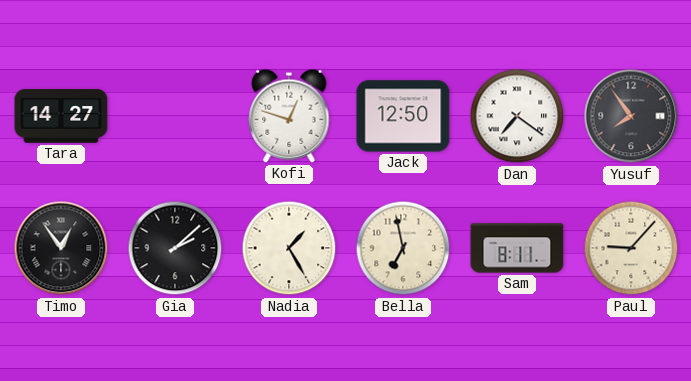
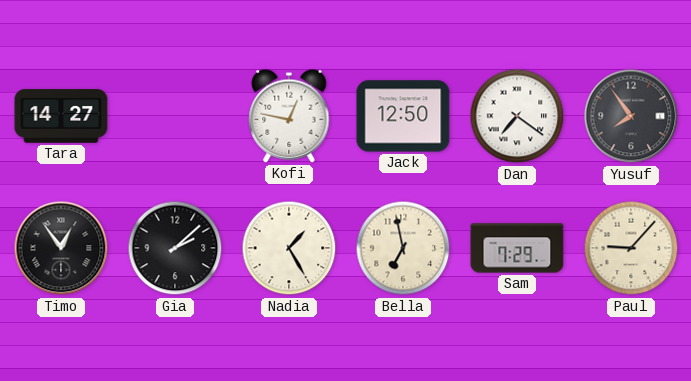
Kofi: 12:48 -> 12:47 (289, 116)
Sam: 8:11 -> 7:29 (517, 248)
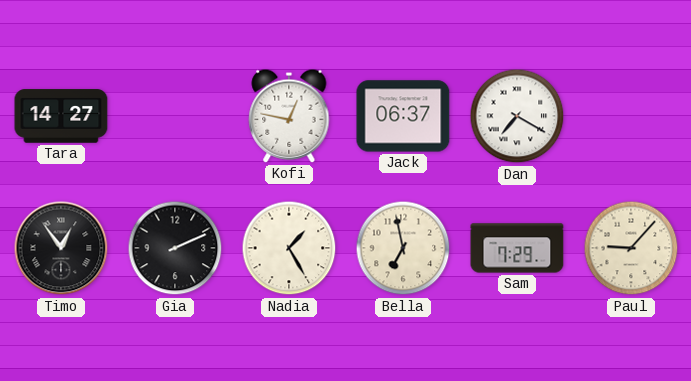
Jack: 12:50 -> 06:37 (403, 116)
Dan: 7:21 -> 7:20 (517, 116)
Yusuf: 7:54 -> none (631, 116)
Gia: 2:08 -> 2:11 (175, 248)
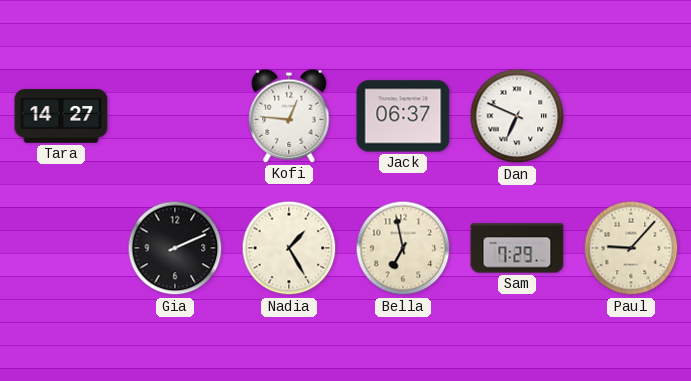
Kofi: 12:47 -> 12:46 (289, 116)
Dan: 7:20 -> 6:49 (517, 116)
Timo: 12:54 -> none (61, 248)
